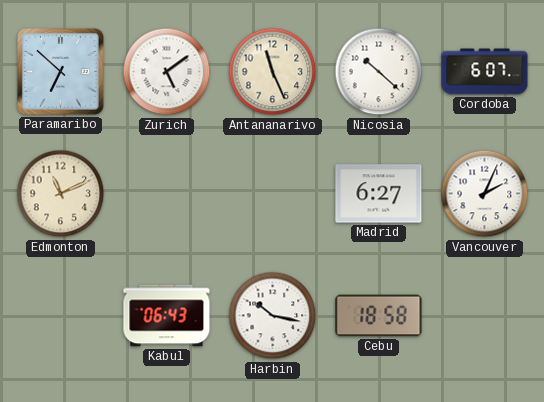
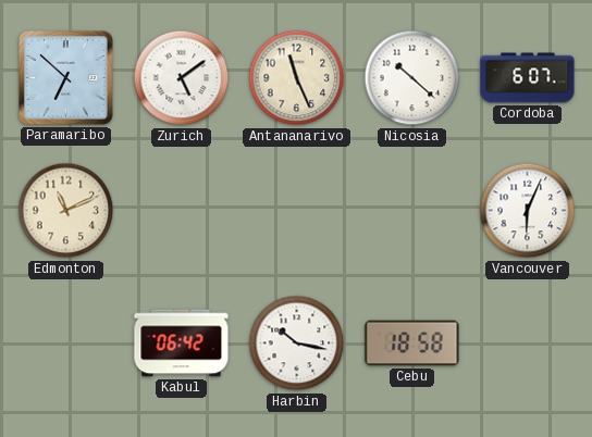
Madrid: 6:27 -> none (379, 194)
Vancouver: 2:04 -> 6:04 (528, 211)
Kabul: 06:43 -> 06:42 (182, 344)
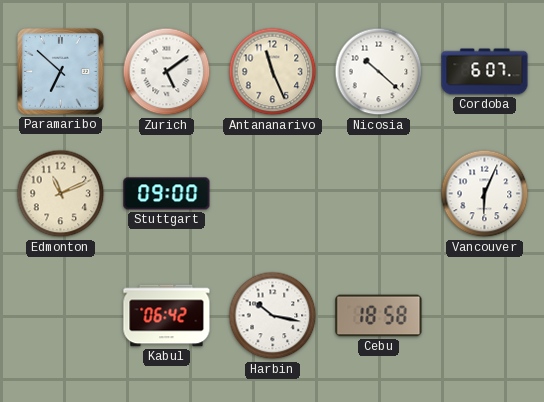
Stuttgart: none -> 09:00 (167, 194)
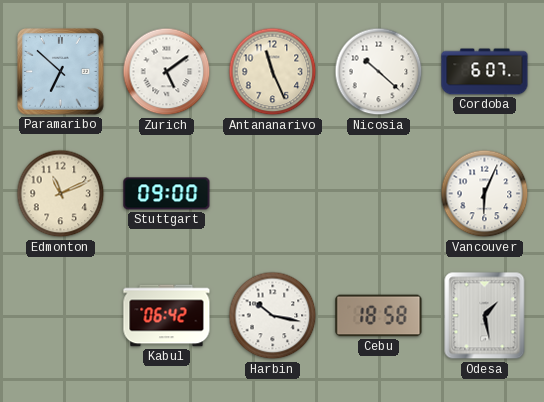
Odesa: none -> 1:28 (485, 316)
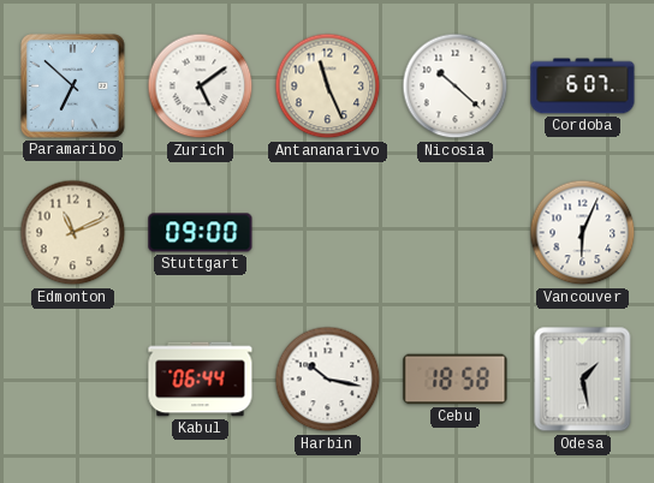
Kabul: 06:42 -> 06:44 (201, 380)
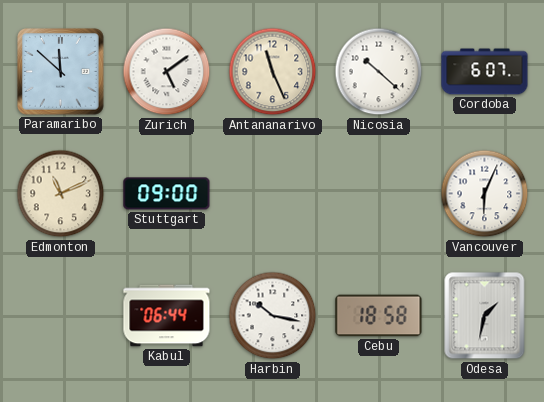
Paramaribo: 6:52 -> 11:52 (61, 72)
Odesa: 1:28 -> 1:32 (485, 316)
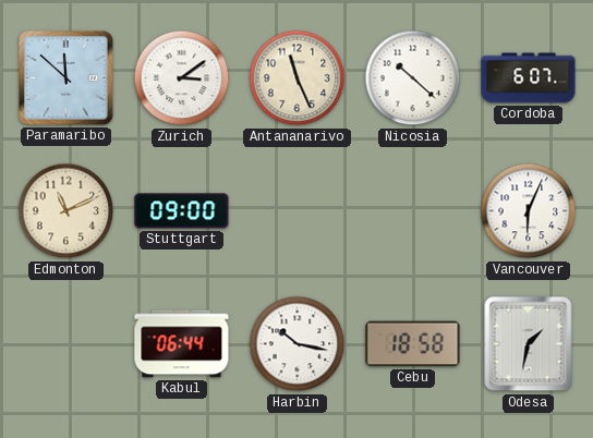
Zurich: 5:09 -> 3:09 (182, 78)
